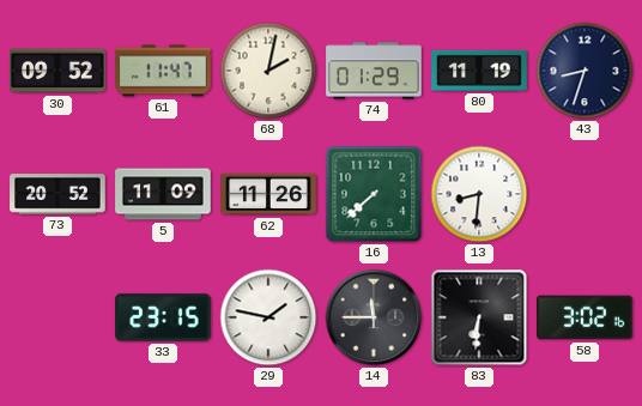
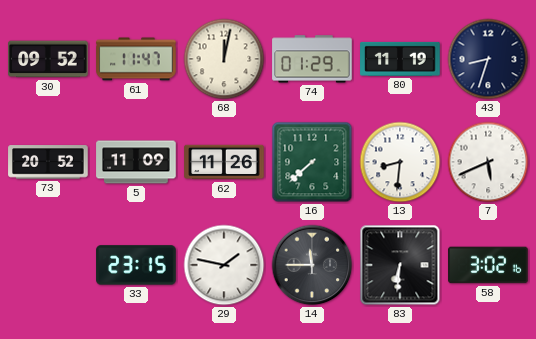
68: 2:02 -> 12:02 (224, 59)
7: none -> 5:41 (488, 162)
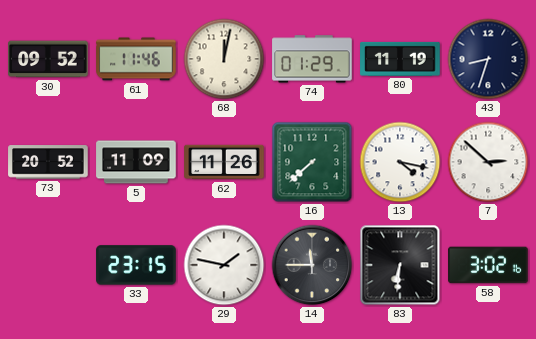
61: 11:47 -> 11:46 (136, 59)
13: 8:31 -> 4:17 (400, 162)
7: 5:41 -> 2:52 (488, 162)
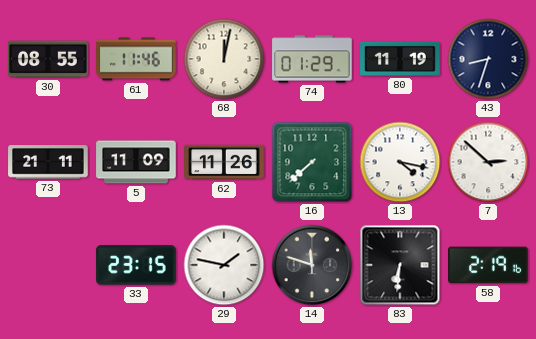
30: 09:52 -> 08:55 (48, 59)
73: 20:52 -> 21:11 (48, 162)
14: 11:45 -> 11:48 (312, 265)
58: 3:02 -> 2:19 (488, 265)
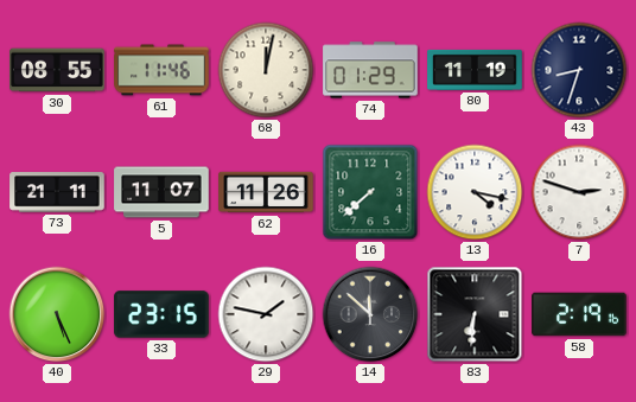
5: 11:09 -> 11:07 (161, 192)
7: 2:52 -> 2:48 (579, 192)
40: none -> 5:26 (57, 314)
14: 11:48 -> 11:52 (370, 314)
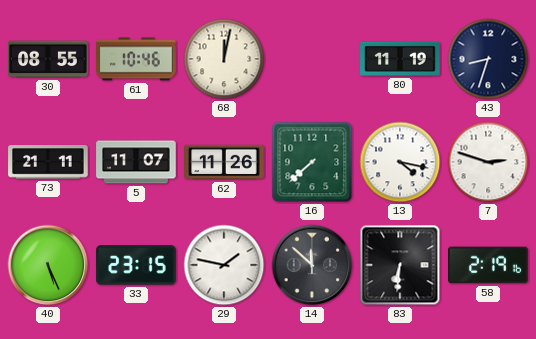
61: 11:46 -> 10:46 (136, 59)
74: 01:29 -> none (370, 70)
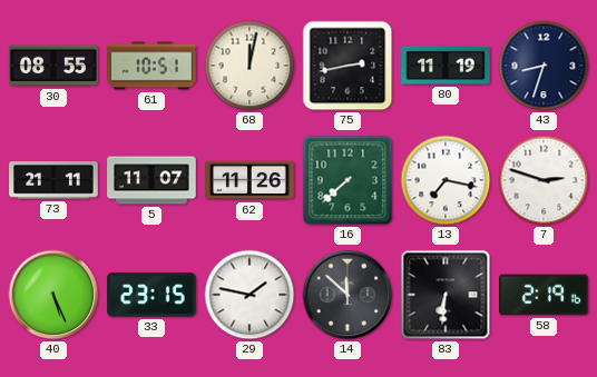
61: 10:46 -> 10:51 (151, 66)
75: none -> 2:43 (348, 66)
13: 4:17 -> 7:17 (446, 180)
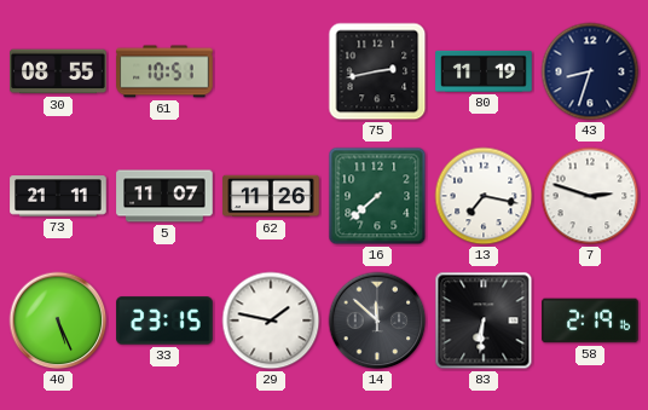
68: 12:02 -> none (249, 66)
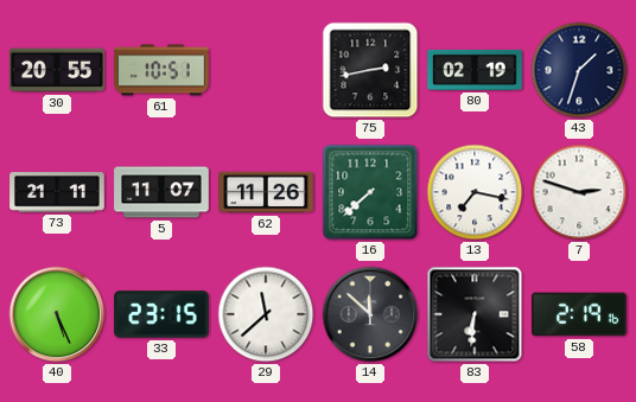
30: 08:55 -> 20:55 (57, 70)
80: 11:19 -> 02:19 (475, 70)
43: 8:33 -> 1:33 (579, 70)
29: 1:47 -> 11:38 (266, 314)
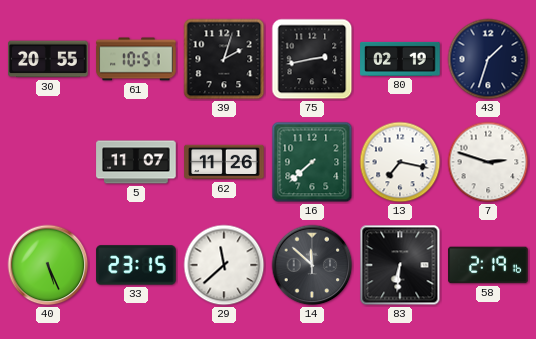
39: none -> 2:03 (224, 59)
73: 21:11 -> none (57, 192)
